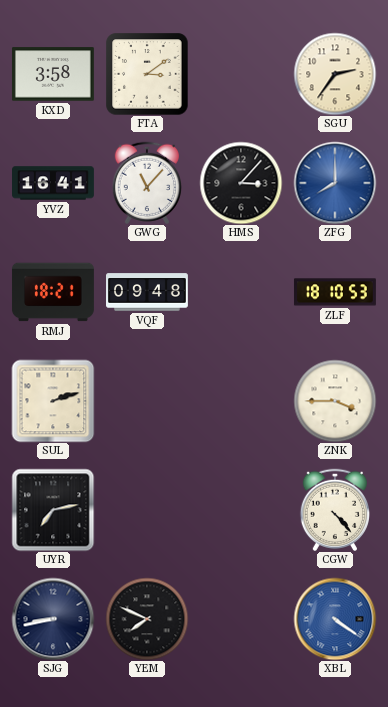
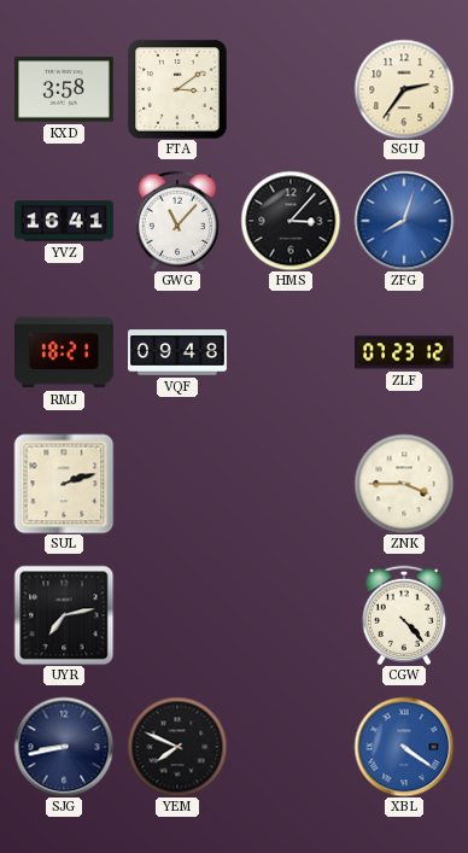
ZFG: 8:00 -> 8:03 (404, 221)
ZLF: 18:10 -> 07:23 (404, 352)
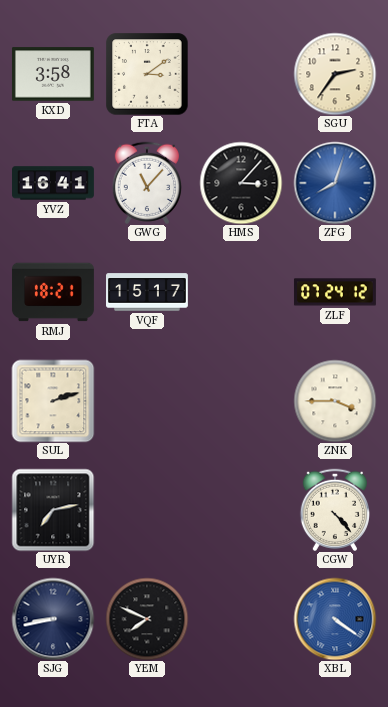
VQF: 09:48 -> 15:17 (148, 292)
ZLF: 07:23 -> 07:24 (335, 292)
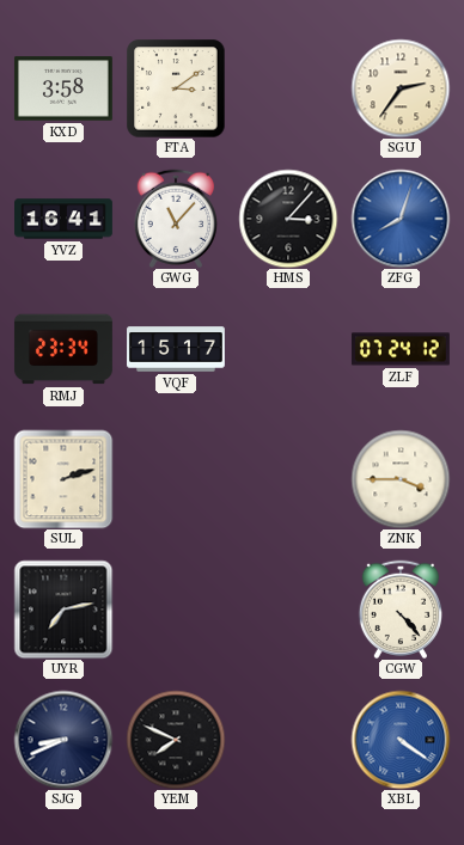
RMJ: 18:21 -> 23:34 (63, 349)
SJG: 8:43 -> 8:41 (63, 740)
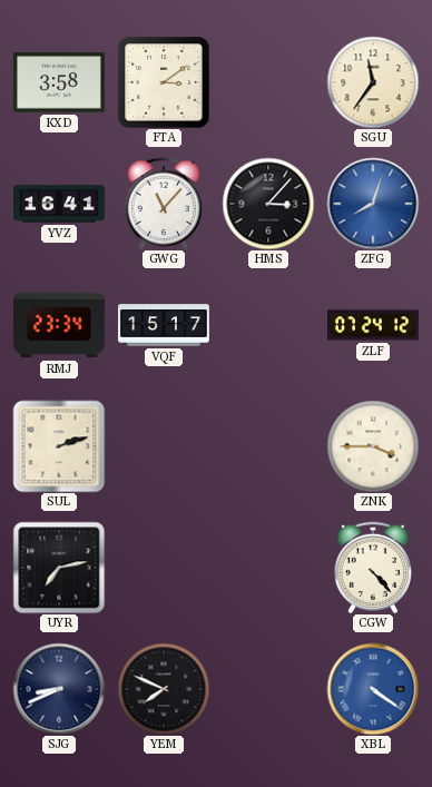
SGU: 2:36 -> 11:36 (373, 82)
